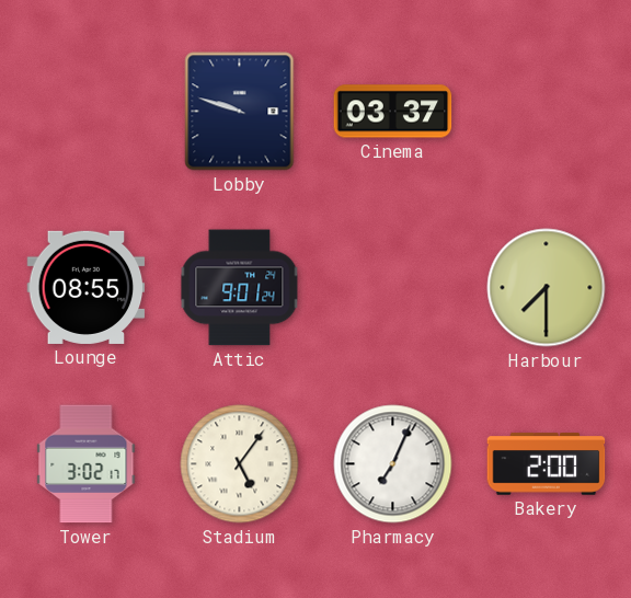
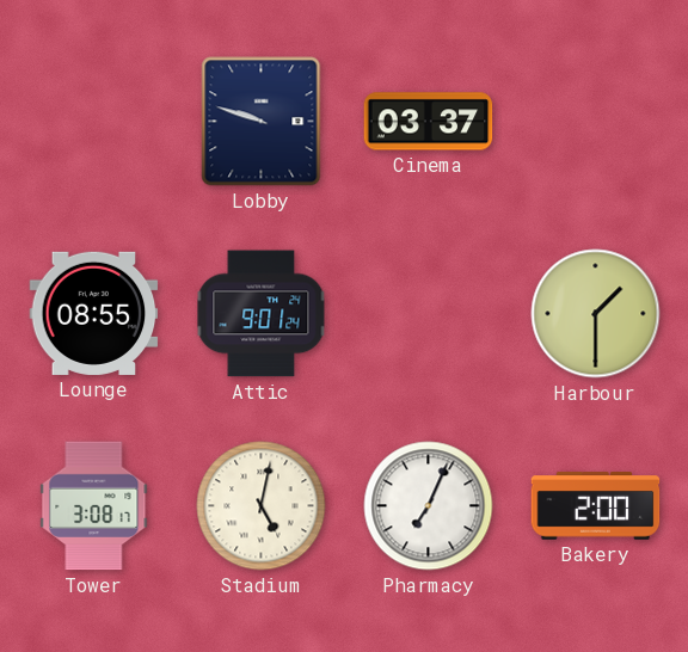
Harbour: 7:30 -> 1:30 (596, 314)
Tower: 3:02 -> 3:08 (94, 506)
Stadium: 5:06 -> 5:02 (262, 506)
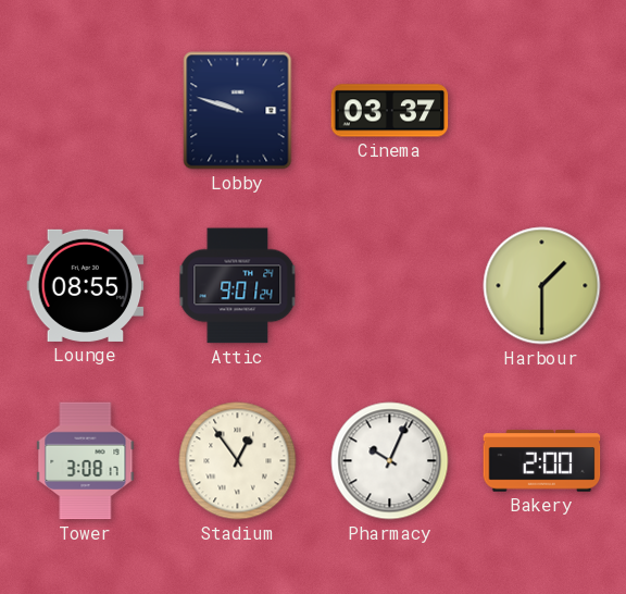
Stadium: 5:02 -> 12:54 (238, 461)
Pharmacy: 7:04 -> 10:04 (390, 461)
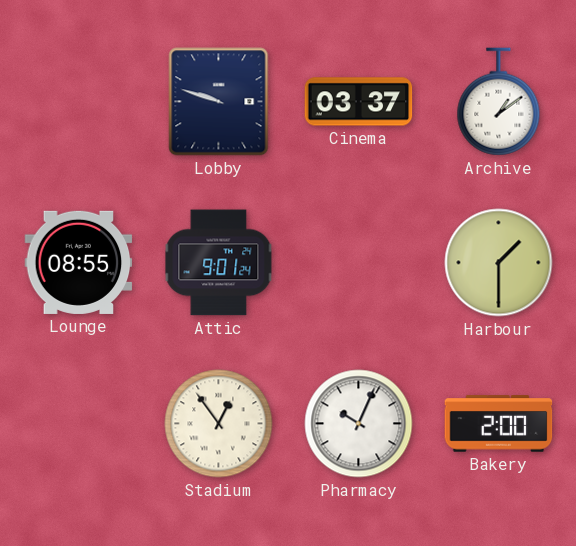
Archive: none -> 1:09 (499, 102)
Tower: 3:08 -> none (86, 461)
